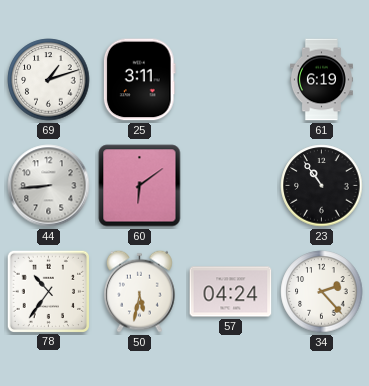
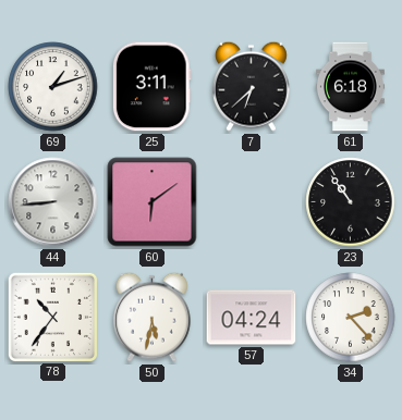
7: none -> 6:38 (251, 86)
61: 6:19 -> 6:18 (350, 87)
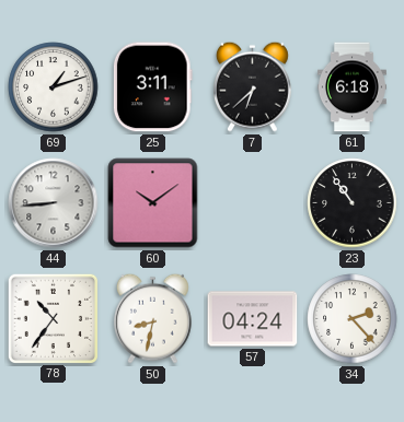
60: 6:09 -> 10:09 (153, 203)
50: 5:32 -> 8:32 (152, 318)
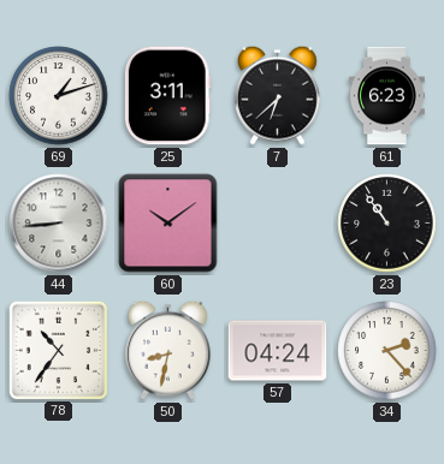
61: 6:18 -> 6:23 (386, 96)
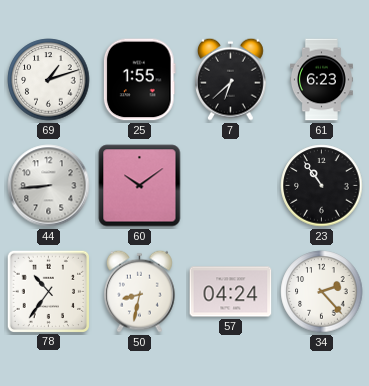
25: 3:11 -> 1:55 (139, 80)
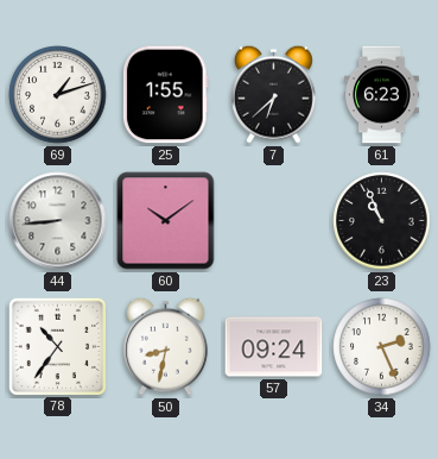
23: 10:54 -> 10:56 (382, 221)
57: 04:24 -> 09:24 (274, 347)
34: 2:23 -> 2:26 (382, 347)
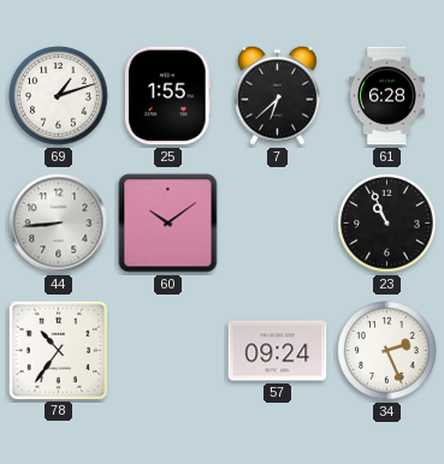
61: 6:23 -> 6:28 (386, 96)
50: 8:32 -> none (165, 346)
